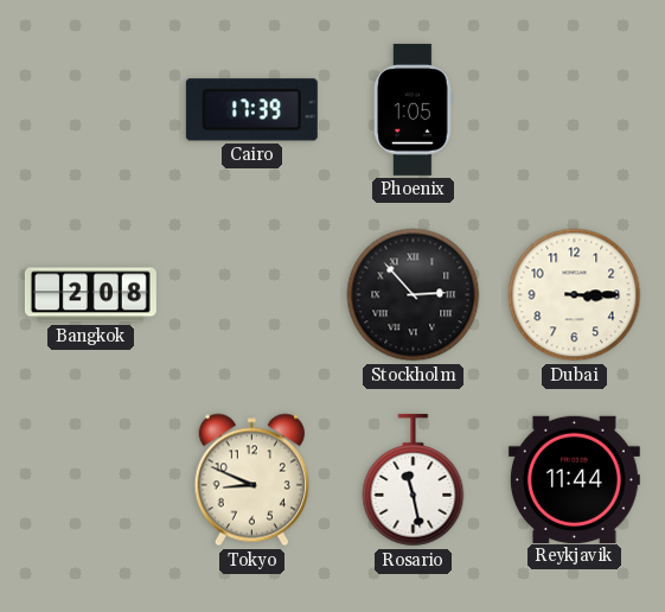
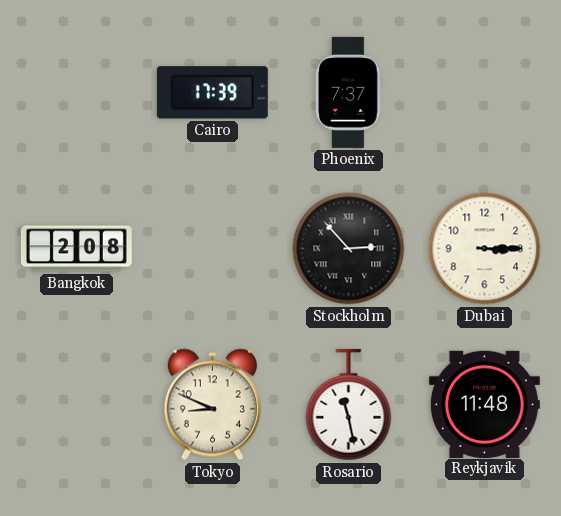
Phoenix: 1:05 -> 7:37 (349, 92)
Reykjavik: 11:44 -> 11:48 (484, 404)
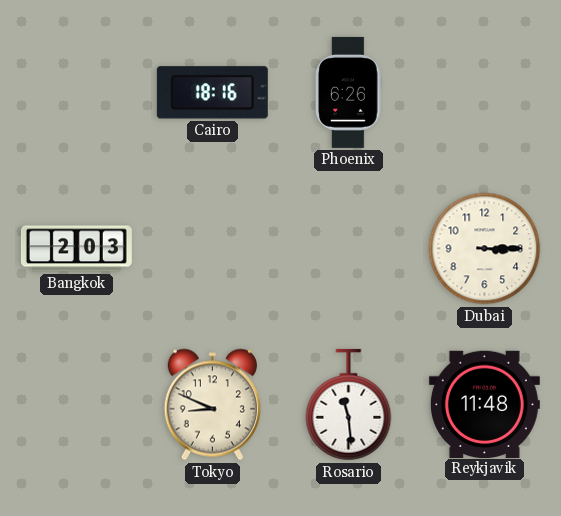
Cairo: 17:39 -> 18:16 (212, 93)
Phoenix: 7:37 -> 6:26 (349, 92)
Bangkok: 2:08 -> 2:03 (76, 249)
Stockholm: 2:53 -> none (349, 249)
Rosario: 11:28 -> 11:29 (349, 405)
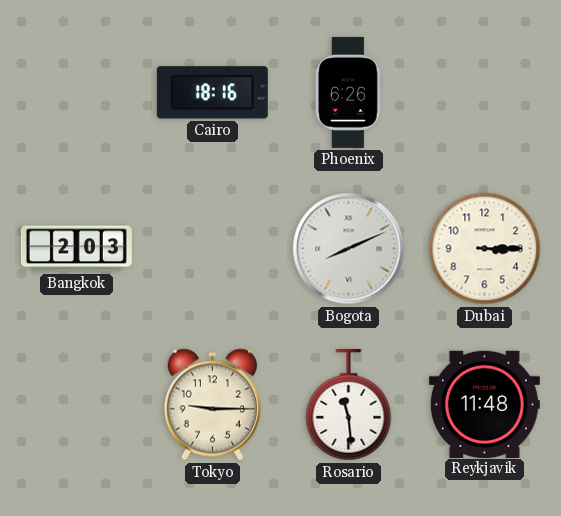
Bogota: none -> 8:11 (349, 249)
Tokyo: 8:49 -> 9:15 (212, 405)
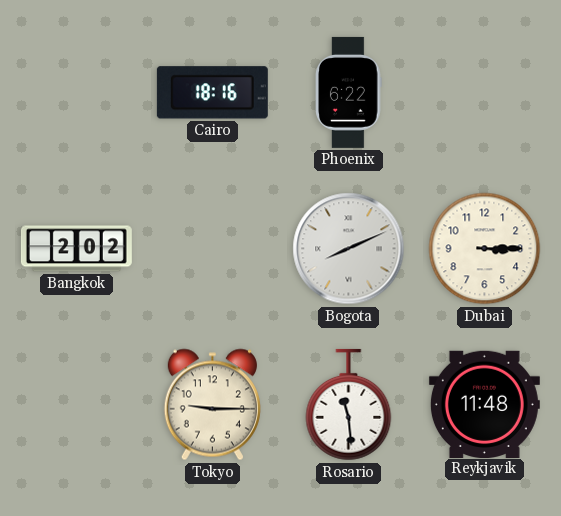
Phoenix: 6:26 -> 6:22 (349, 92)
Bangkok: 2:03 -> 2:02 (76, 249)
